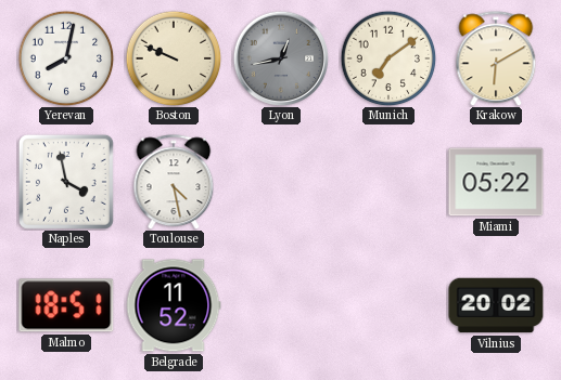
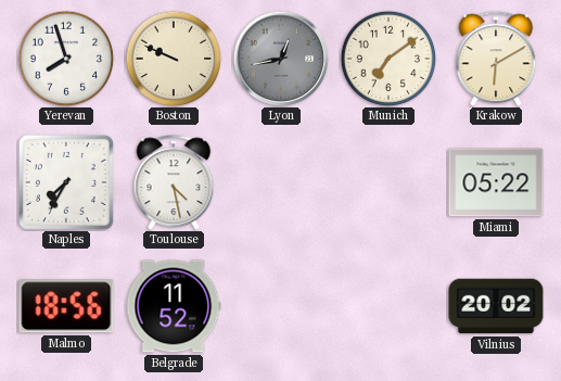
Yerevan: 8:02 -> 7:57 (66, 59)
Naples: 3:58 -> 7:35 (66, 182)
Malmo: 18:51 -> 18:56 (66, 306)
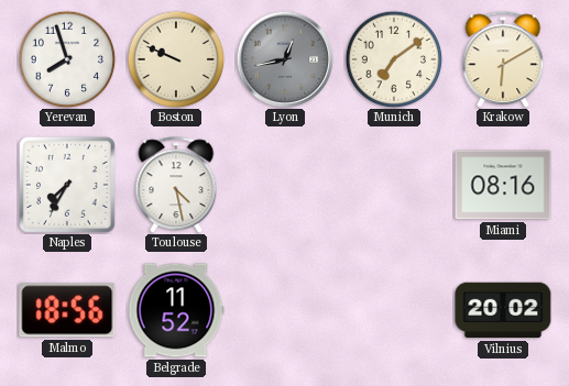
Miami: 05:22 -> 08:16 (503, 185)
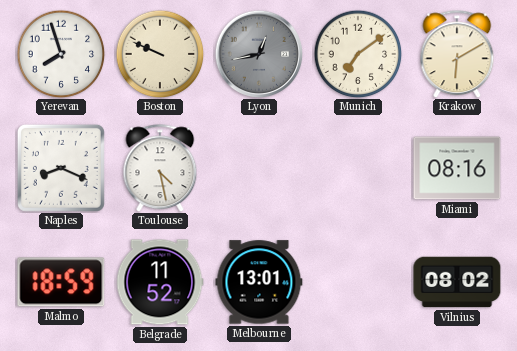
Naples: 7:35 -> 8:19 (61, 168)
Malmo: 18:56 -> 18:59 (61, 282)
Melbourne: none -> 13:01 (259, 282)
Vilnius: 20:02 -> 08:02 (457, 282)
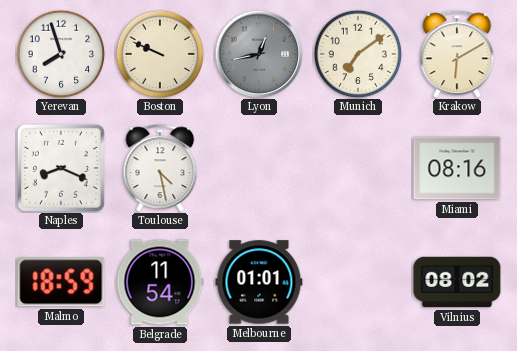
Belgrade: 11:52 -> 11:54 (160, 282)
Melbourne: 13:01 -> 01:01 (259, 282)
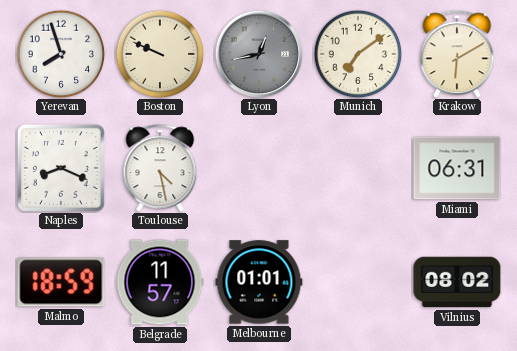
Miami: 08:16 -> 06:31 (457, 168)
Belgrade: 11:54 -> 11:57 (160, 282)
